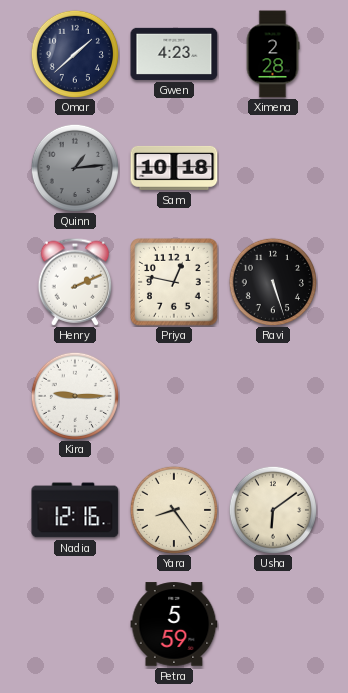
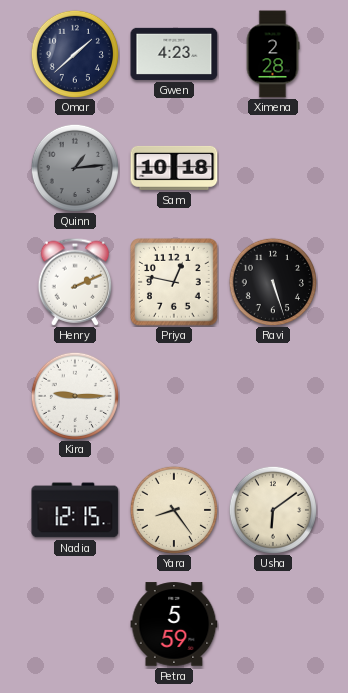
Nadia: 12:16 -> 12:15 (75, 510)
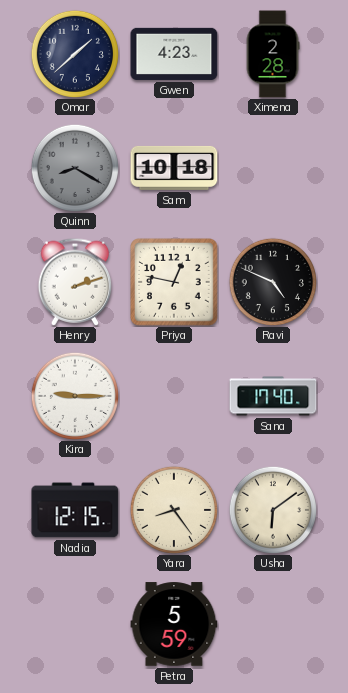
Quinn: 1:14 -> 8:20 (74, 168)
Henry: 2:11 -> 2:12 (75, 282)
Ravi: 5:27 -> 4:49 (272, 282)
Sana: none -> 17:40 (273, 396)
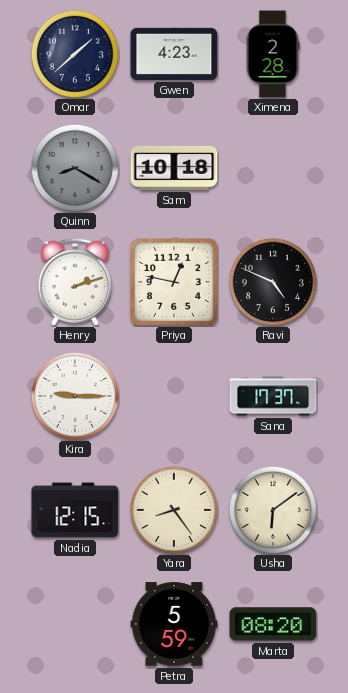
Sana: 17:40 -> 17:37 (273, 396)
Marta: none -> 08:20 (273, 624)
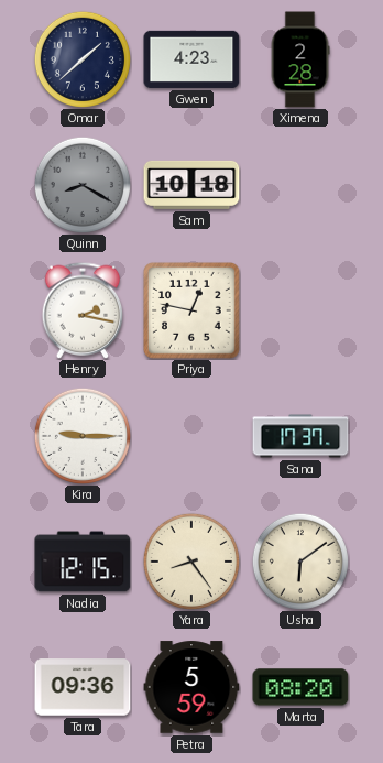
Henry: 2:12 -> 2:17 (83, 310)
Ravi: 4:49 -> none (272, 282)
Tara: none -> 09:36 (83, 687)
